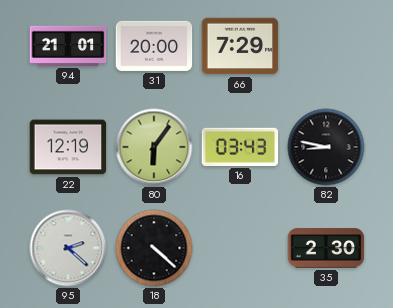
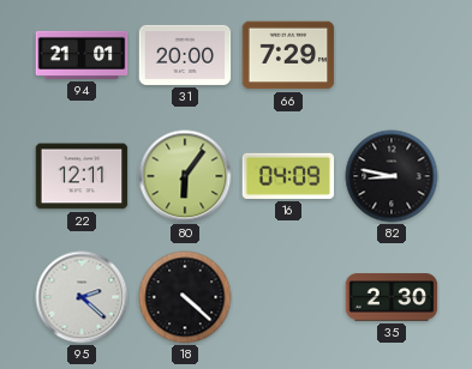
22: 12:19 -> 12:11 (82, 176)
16: 03:43 -> 04:09 (288, 176)
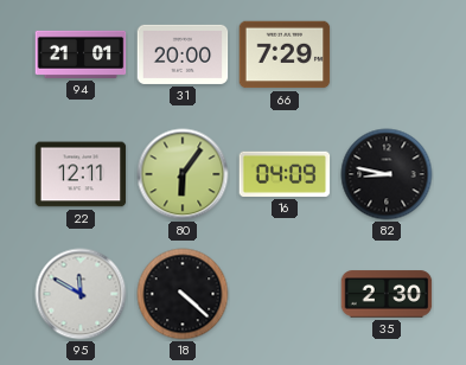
95: 2:22 -> 11:50 (81, 294)
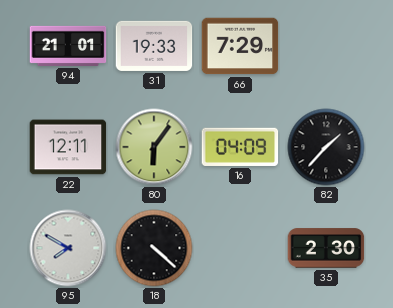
31: 20:00 -> 19:33 (154, 46)
82: 8:47 -> 1:37 (326, 147)
95: 11:50 -> 7:50 (68, 248)
